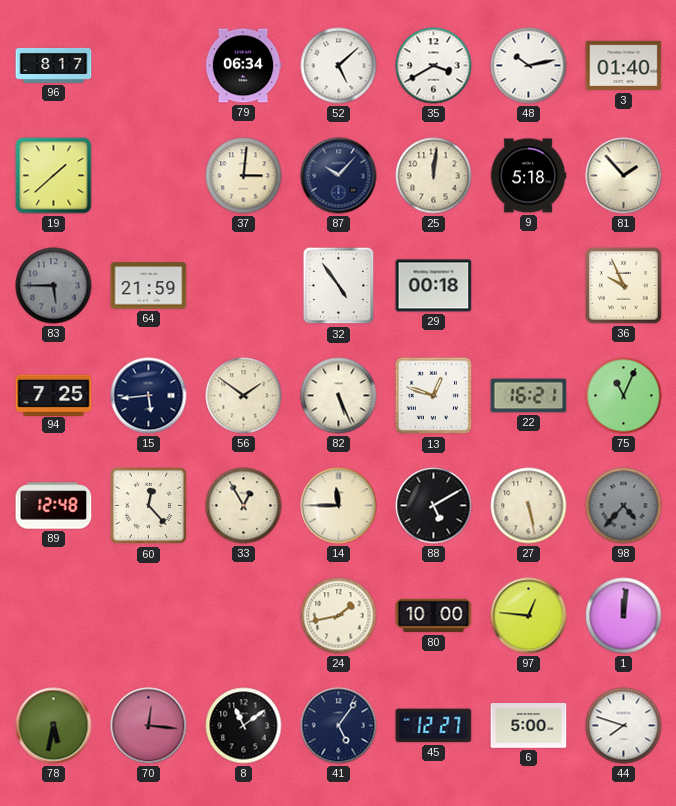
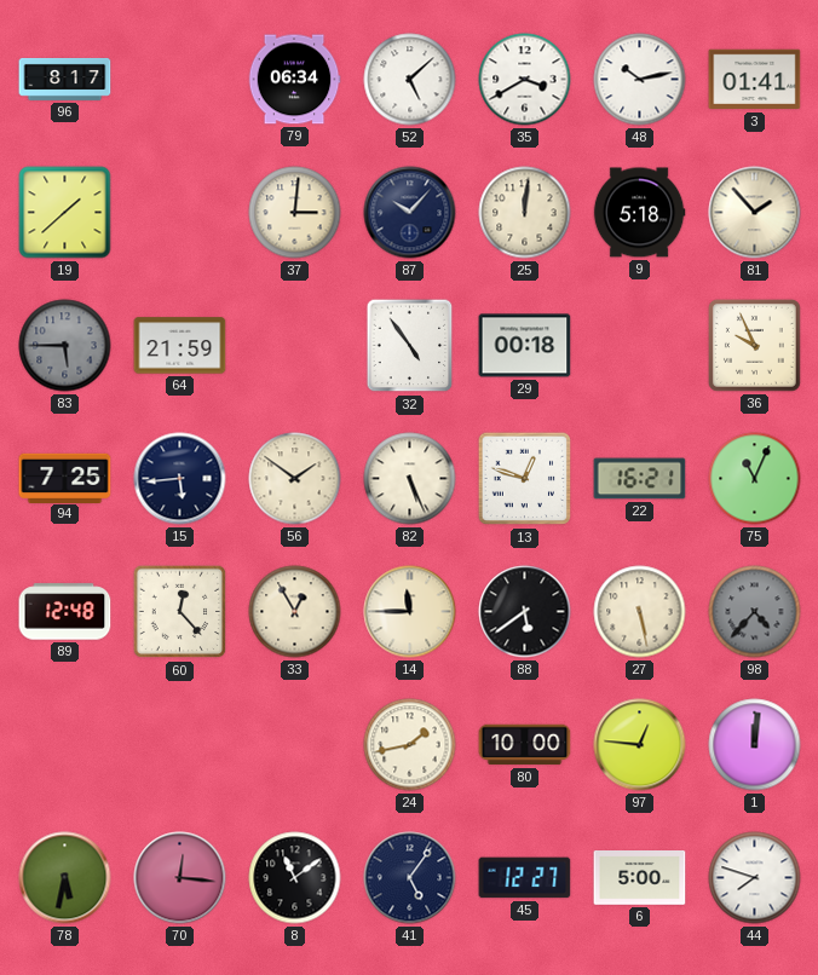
3: 01:40 -> 01:41 (755, 80)
88: 5:10 -> 5:39 (525, 612)
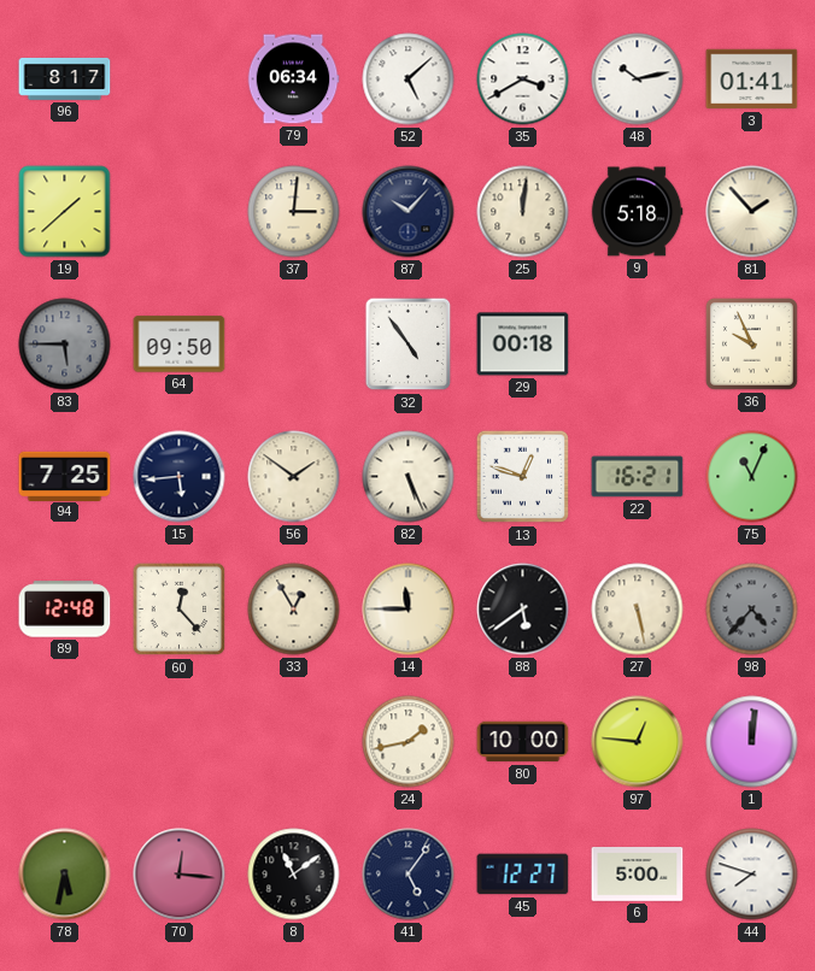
64: 21:59 -> 09:50 (180, 345)
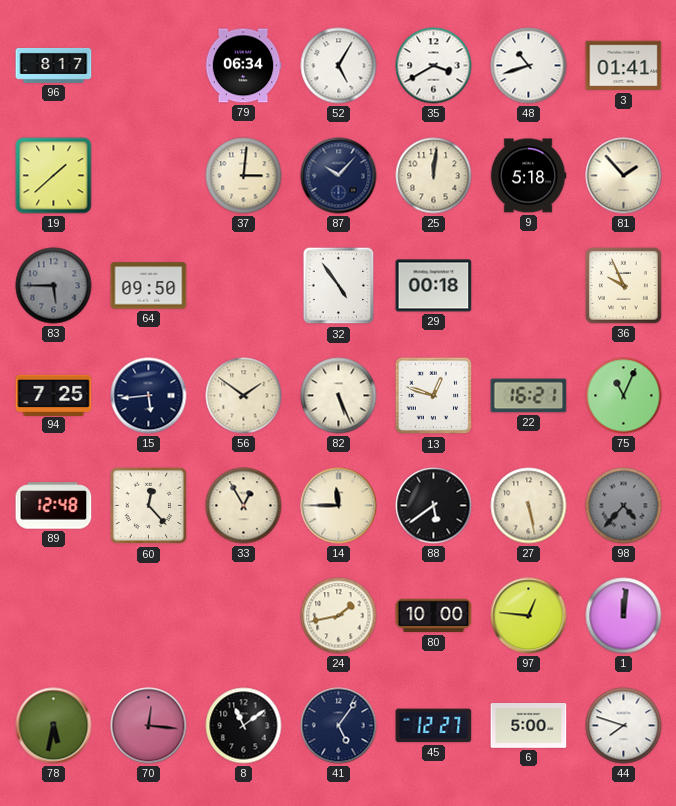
52: 5:08 -> 5:05 (339, 66)
48: 10:13 -> 10:42 (529, 66)
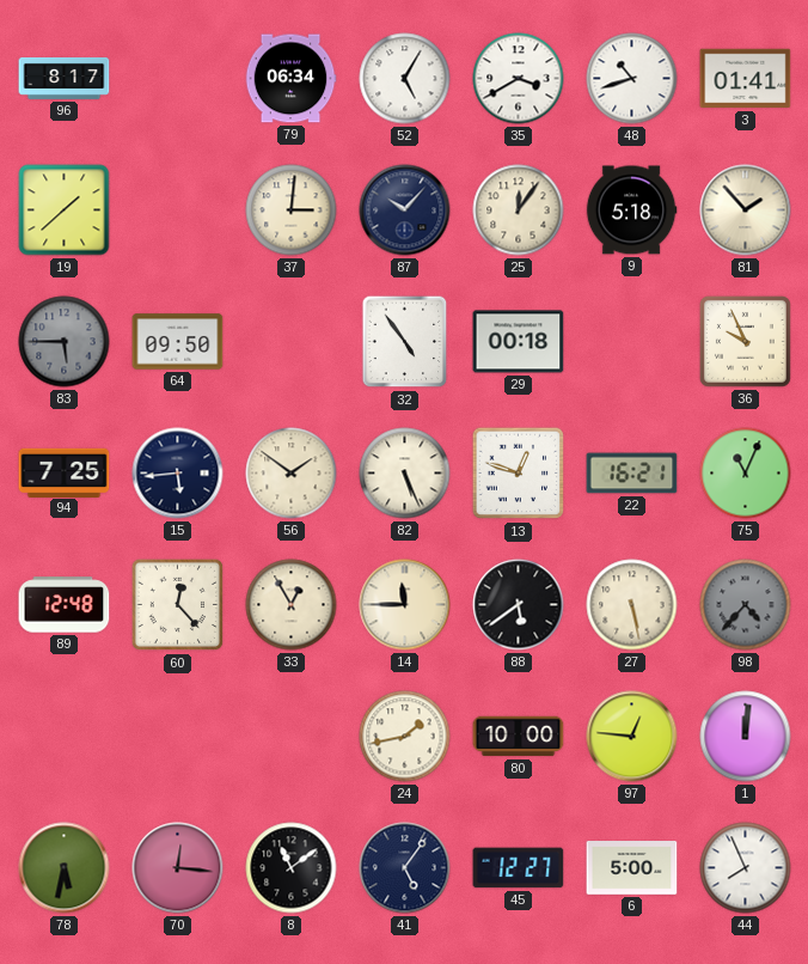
25: 12:01 -> 12:06 (519, 211)
44: 7:48 -> 7:56 (746, 868)
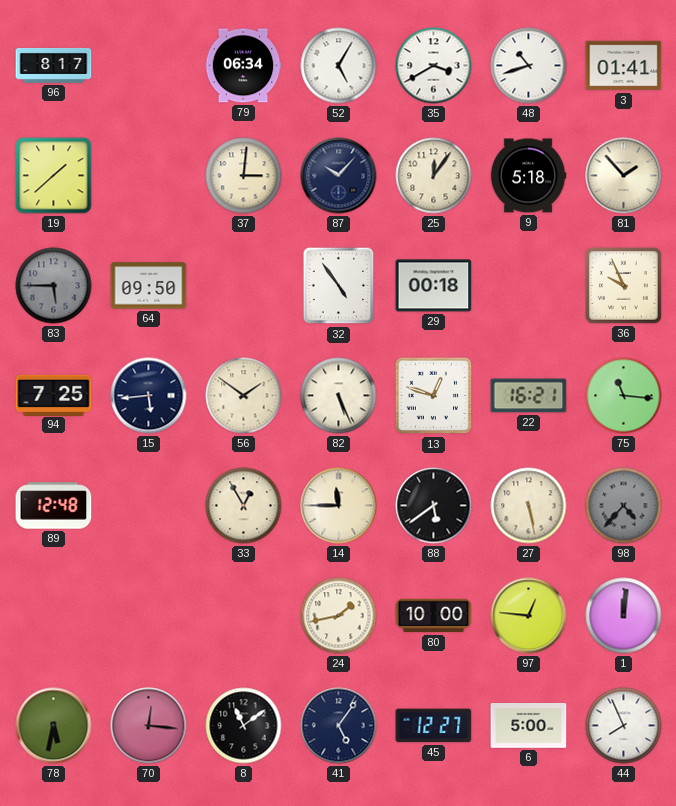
75: 11:04 -> 11:16 (624, 396)
60: 12:23 -> none (178, 605)
